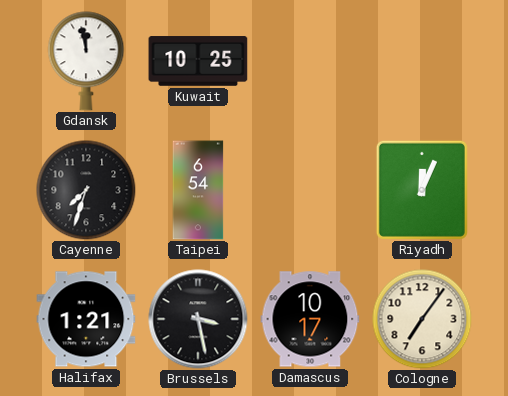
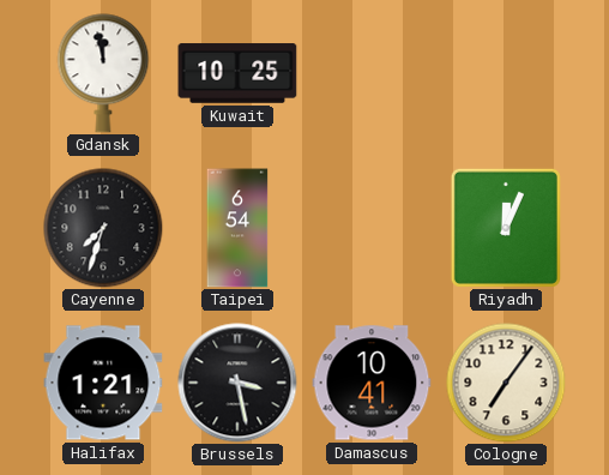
Damascus: 10:17 -> 10:41 (372, 383)
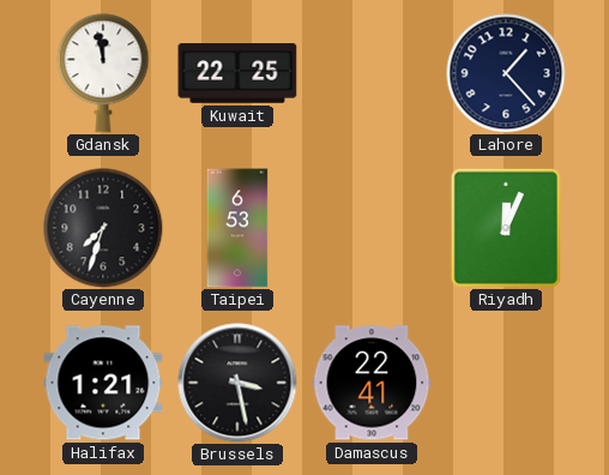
Kuwait: 10:25 -> 22:25 (237, 73)
Lahore: none -> 1:23 (506, 73)
Taipei: 6:54 -> 6:53 (237, 228)
Damascus: 10:41 -> 22:41 (372, 383)
Cologne: 7:06 -> none (506, 383)
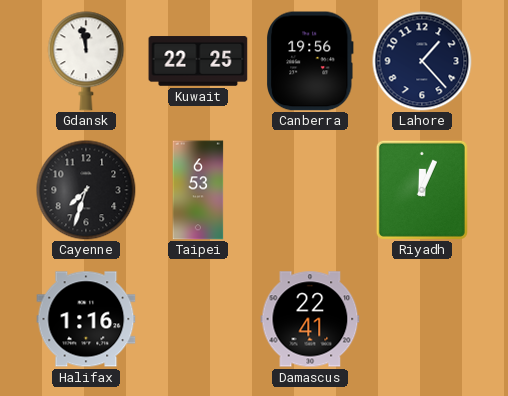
Canberra: none -> 19:56 (310, 61)
Halifax: 1:21 -> 1:16 (86, 319)
Brussels: 3:28 -> none (237, 383)
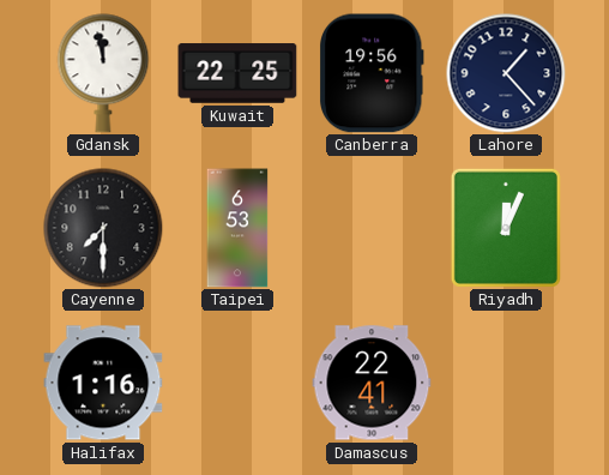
Cayenne: 7:33 -> 7:30 (103, 228)
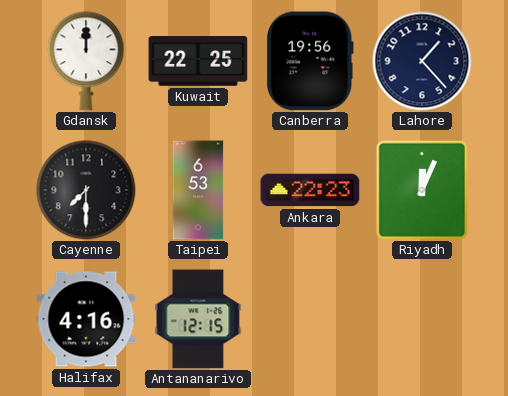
Gdansk: 11:58 -> 12:00 (86, 61)
Ankara: none -> 22:23 (310, 190)
Halifax: 1:16 -> 4:16 (86, 319)
Antananarivo: none -> 12:15 (198, 319)
Damascus: 22:41 -> none (372, 383)
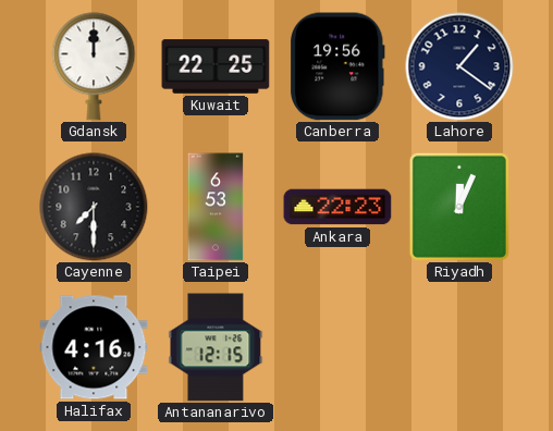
Lahore: 1:23 -> 1:21 (459, 66)
